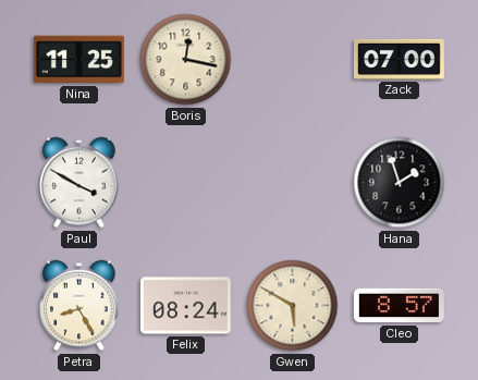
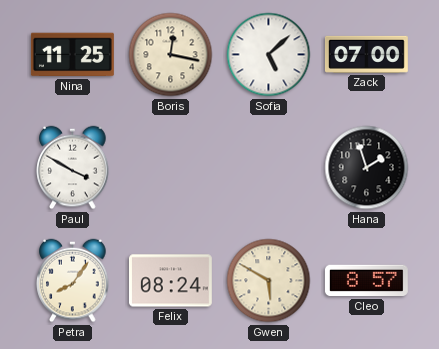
Sofia: none -> 5:08 (269, 55)
Petra: 8:25 -> 8:06 (73, 281)
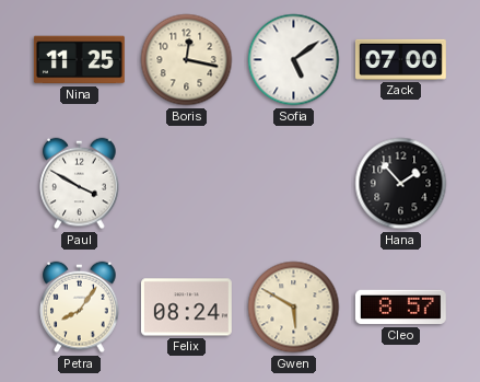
Sofia: 5:08 -> 5:09 (294, 60)
Hana: 1:57 -> 1:53 (401, 184)
